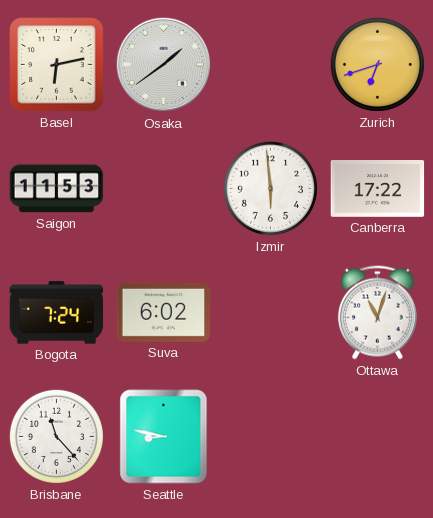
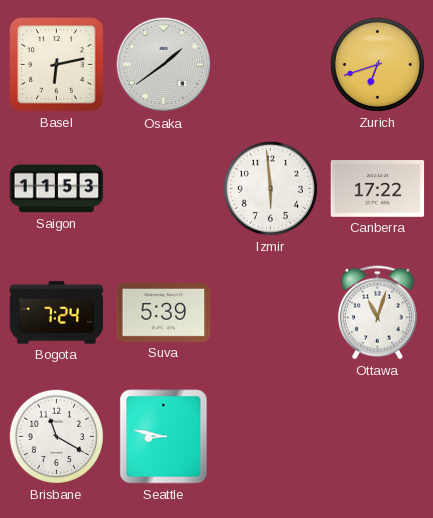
Suva: 6:02 -> 5:39 (164, 312)
Brisbane: 11:23 -> 11:20 (56, 436)
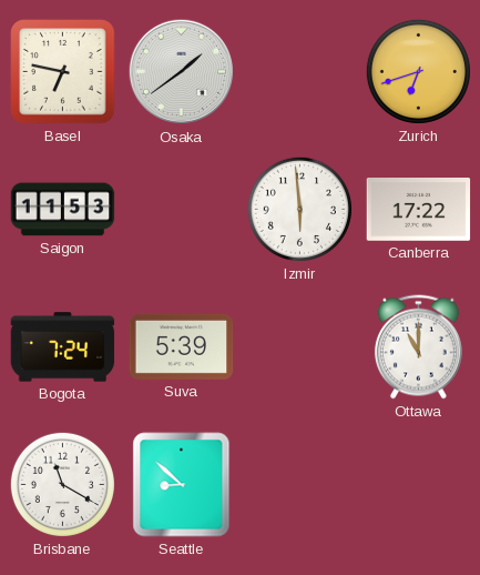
Basel: 6:13 -> 6:47 (63, 72)
Ottawa: 11:03 -> 11:00 (418, 347)
Seattle: 8:47 -> 8:52 (182, 485)
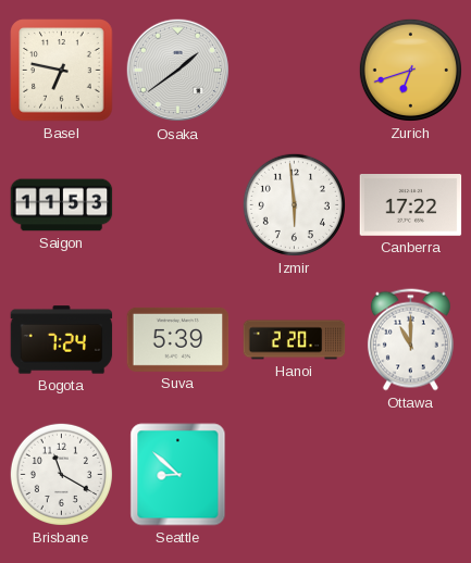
Hanoi: none -> 2:20 (295, 340)
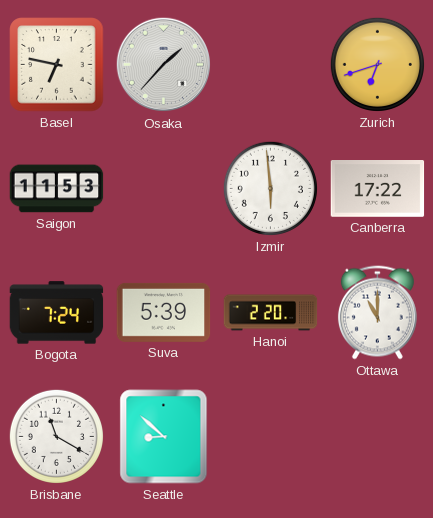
Osaka: 1:39 -> 1:37 (164, 65)
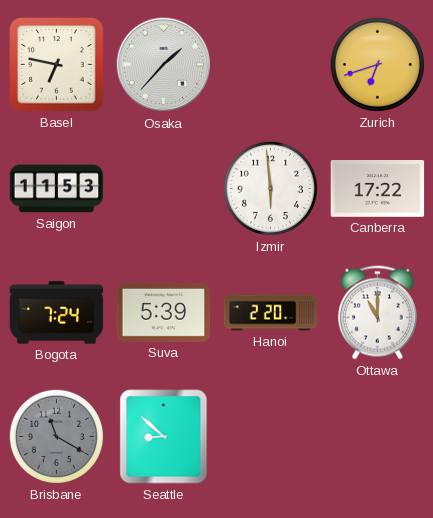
Brisbane dial: white -> grey (56, 436)
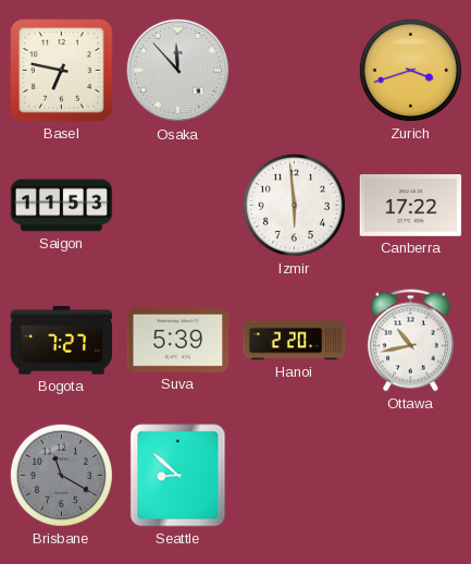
Osaka: 1:37 -> 11:53 (178, 71)
Zurich: 6:42 -> 3:42 (410, 70)
Bogota: 7:24 -> 7:27 (62, 341)
Ottawa: 11:00 -> 10:43 (410, 341)
